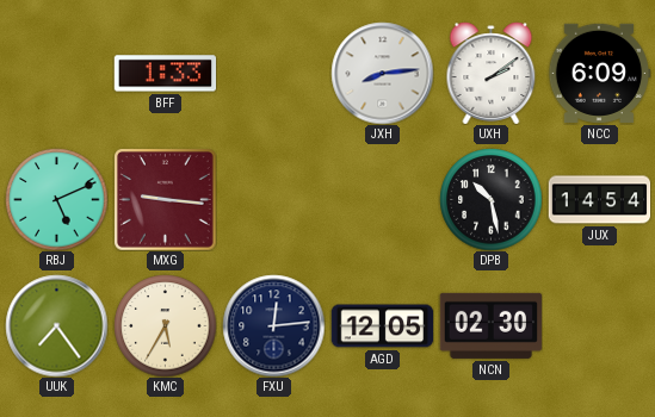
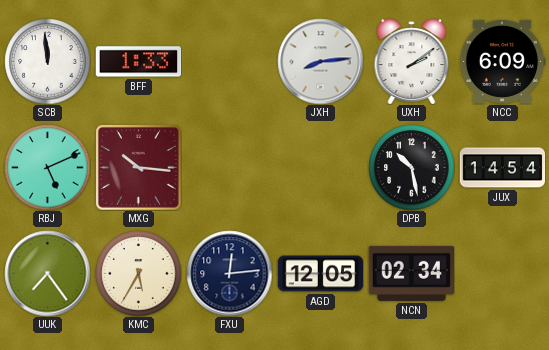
SCB: none -> 11:59 (47, 61)
MXG: 9:16 -> 10:16 (139, 168)
NCN: 02:30 -> 02:34 (411, 273)
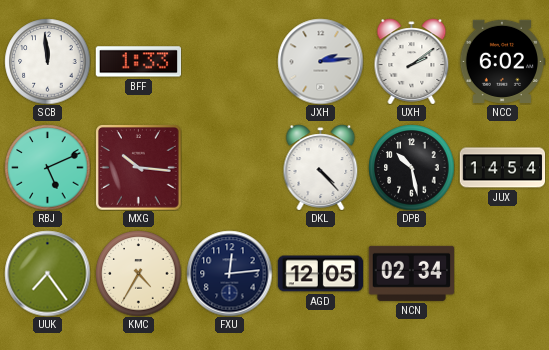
JXH: 8:14 -> 2:14 (320, 61)
NCC: 6:09 -> 6:02 (502, 61)
DKL: none -> 4:23 (321, 167)
KMC: 5:35 -> 4:35 (138, 273)
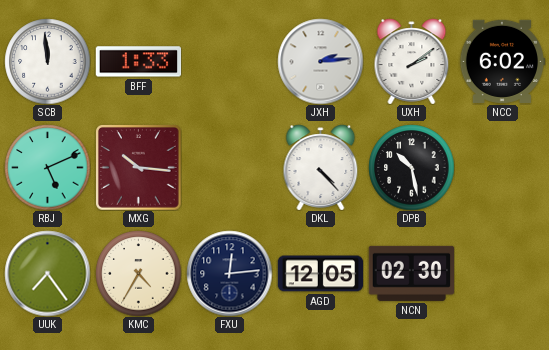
JUX: 14:54 -> none (502, 168)
NCN: 02:34 -> 02:30 (411, 273)
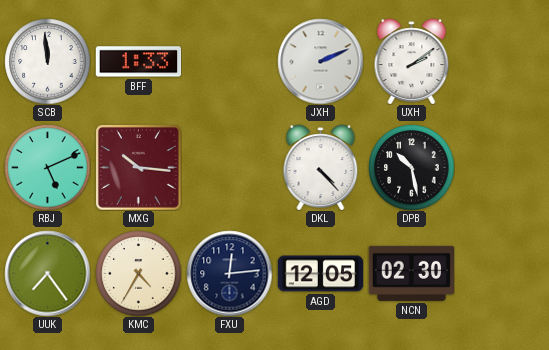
JXH: 2:14 -> 2:11 (320, 61)
NCC: 6:02 -> none (502, 61)
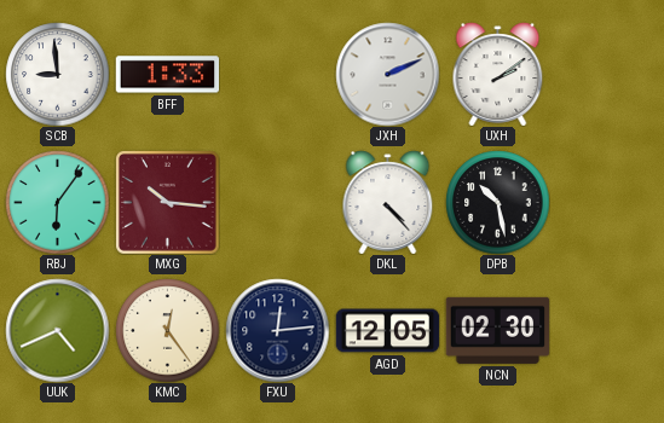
SCB: 11:59 -> 8:59 (57, 74)
RBJ: 5:11 -> 6:06 (57, 202)
UUK: 7:24 -> 4:41 (57, 330)
KMC: 4:35 -> 12:24 (167, 330)
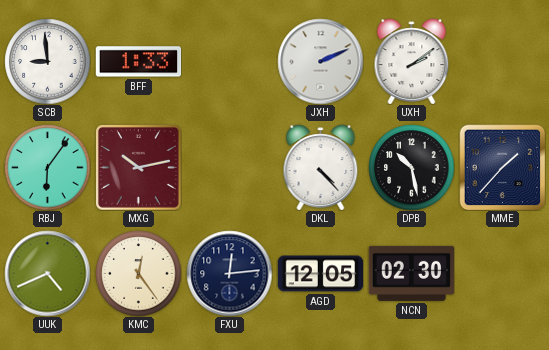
MXG: 10:16 -> 10:13 (139, 168)
MME: none -> 1:37 (502, 167)
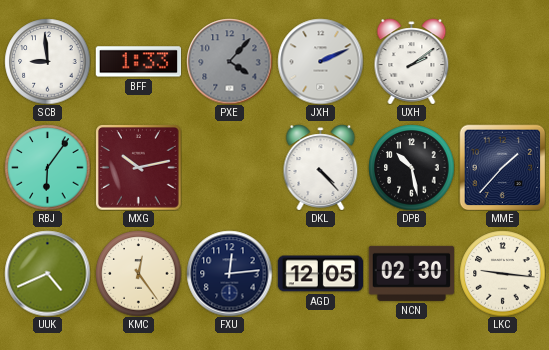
PXE: none -> 4:07 (229, 61)
LKC: none -> 9:16 (502, 273)
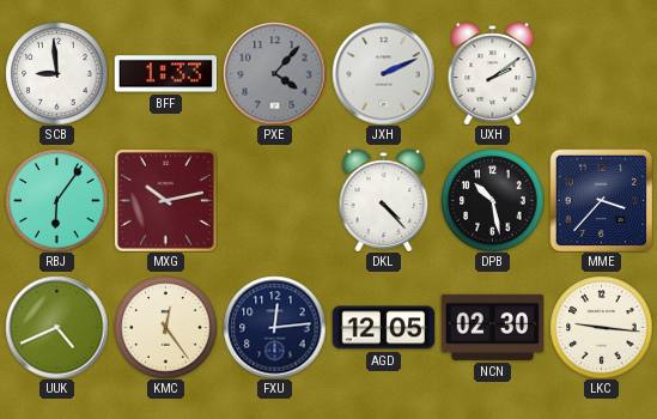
MME: 1:37 -> 3:37 (601, 200)
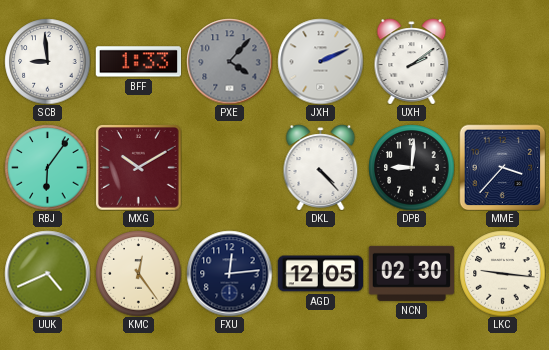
MXG: 10:13 -> 10:10 (139, 168)
DPB: 10:28 -> 9:01 (411, 167)
